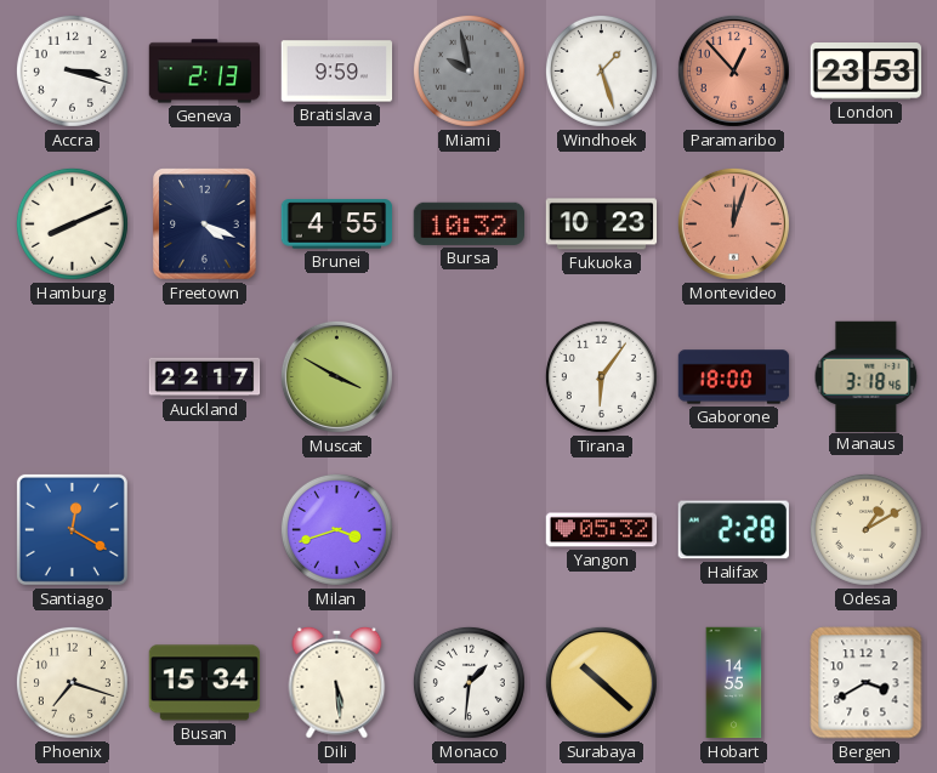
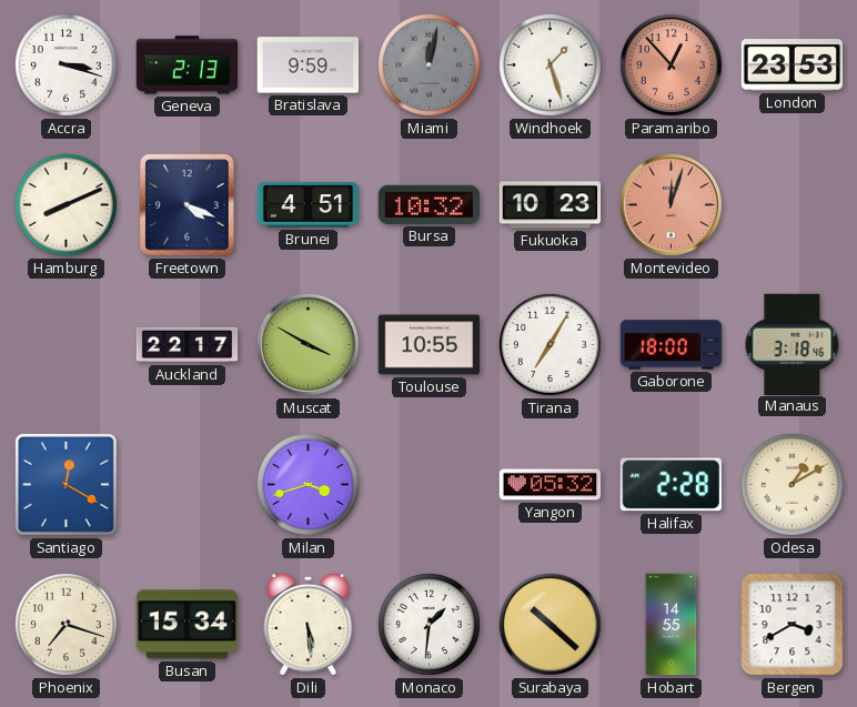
Miami: 9:58 -> 12:02 (428, 64)
Brunei: 4:55 -> 4:51 (309, 205)
Toulouse: none -> 10:55 (430, 345)
Tirana: 6:06 -> 7:05 (550, 344)
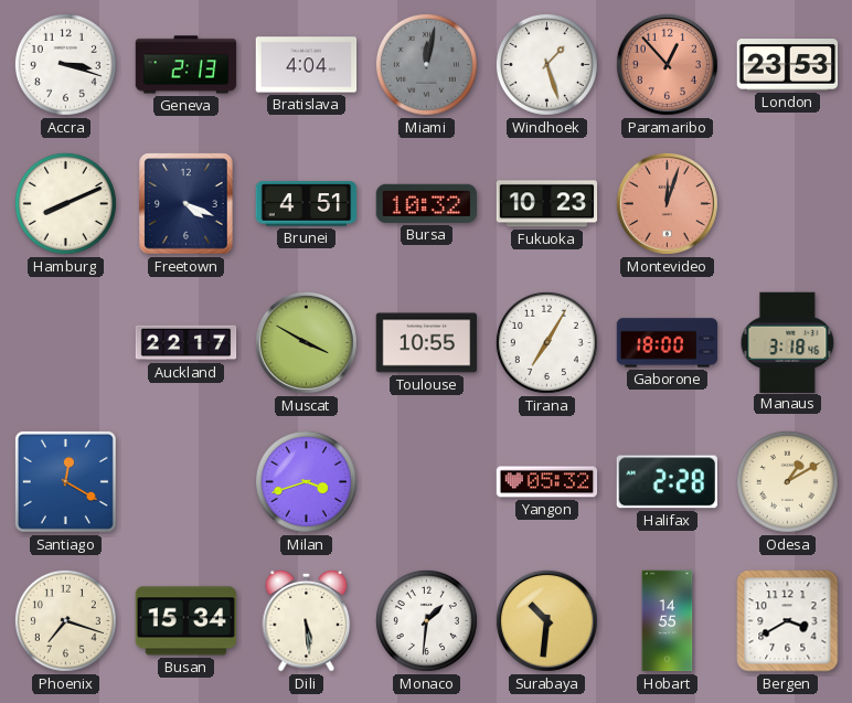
Bratislava: 9:59 -> 4:04 (307, 65)
Surabaya: 10:22 -> 10:31 (546, 620)
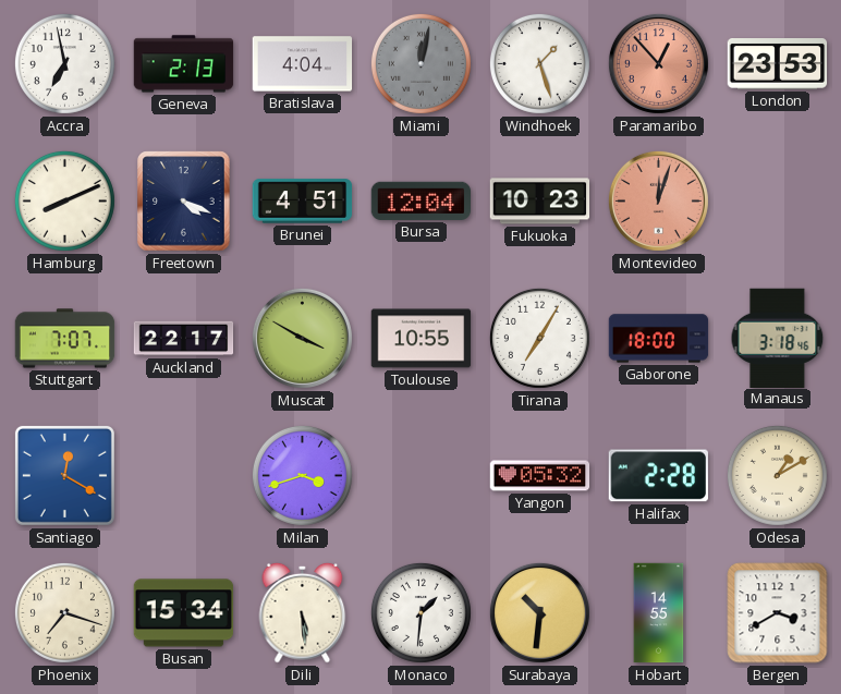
Accra: 3:18 -> 6:58 (64, 63)
Bursa: 10:32 -> 12:04 (422, 200)
Stuttgart: none -> 7:07 (65, 339)
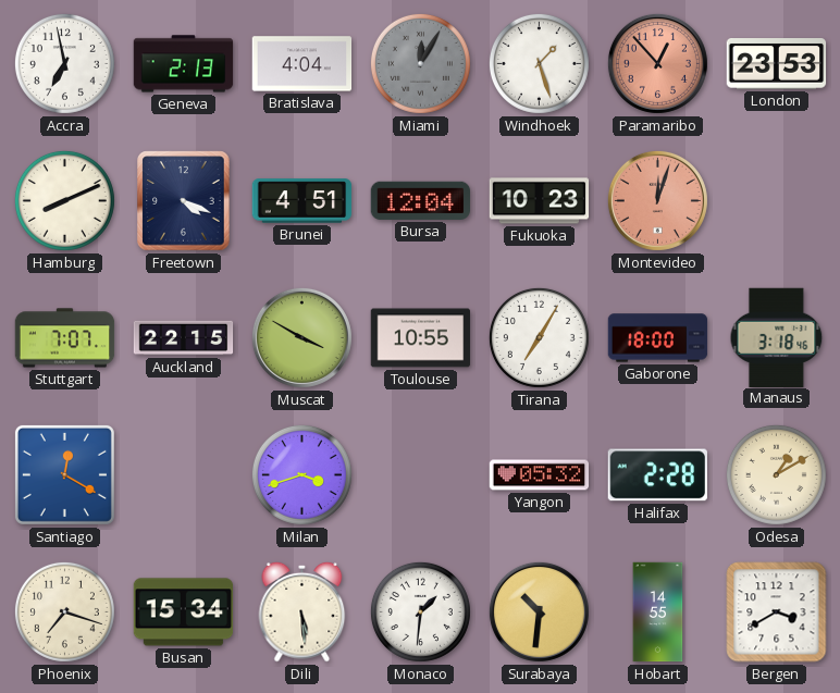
Miami: 12:02 -> 12:05 (420, 63)
Auckland: 22:17 -> 22:15 (184, 338)
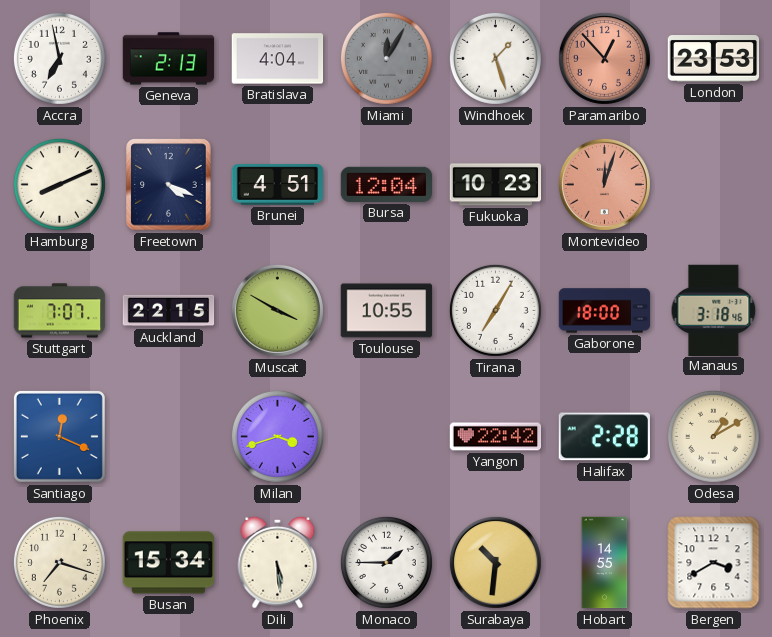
Santiago: 12:20 -> 12:19 (59, 436)
Yangon: 05:32 -> 22:42 (496, 437)
Monaco: 1:31 -> 1:45 (386, 562)
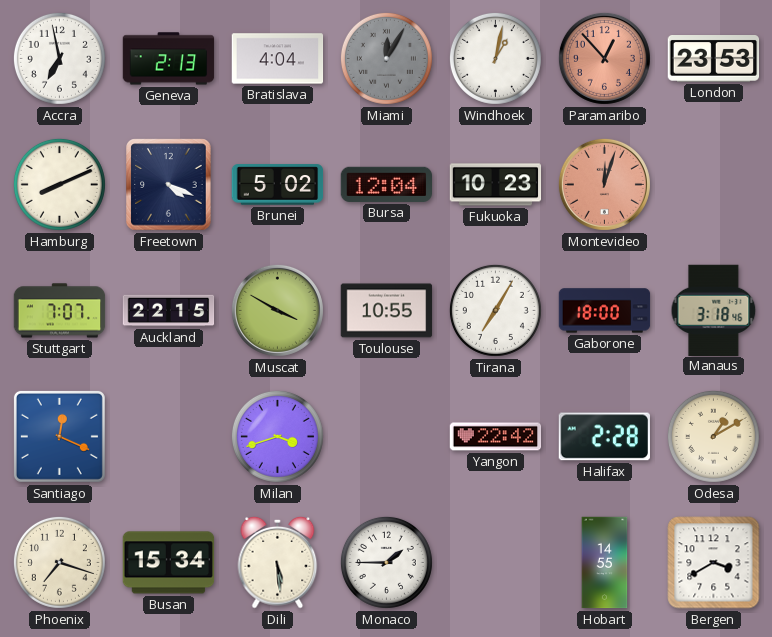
Windhoek: 1:27 -> 1:02 (495, 58)
Brunei: 4:51 -> 5:02 (278, 185)
Surabaya: 10:31 -> none (495, 562)
